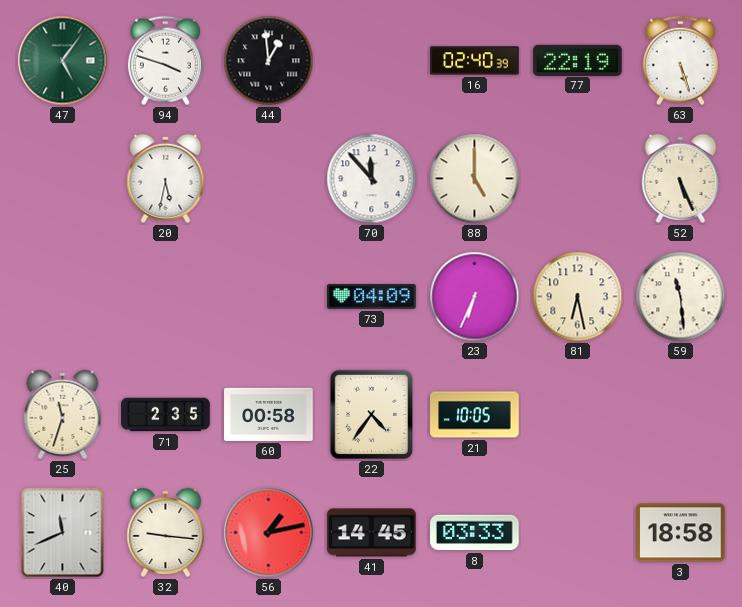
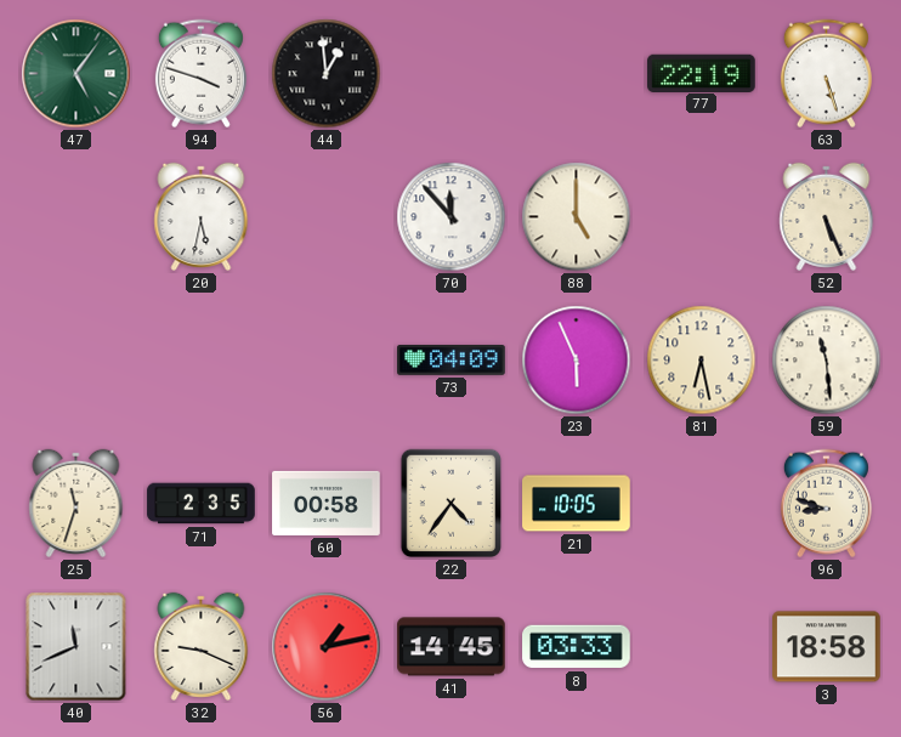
16: 02:40 -> none (475, 61)
23: 6:34 -> 5:56 (577, 361)
96: none -> 8:48 (826, 504)
32: 9:16 -> 9:19 (202, 646)
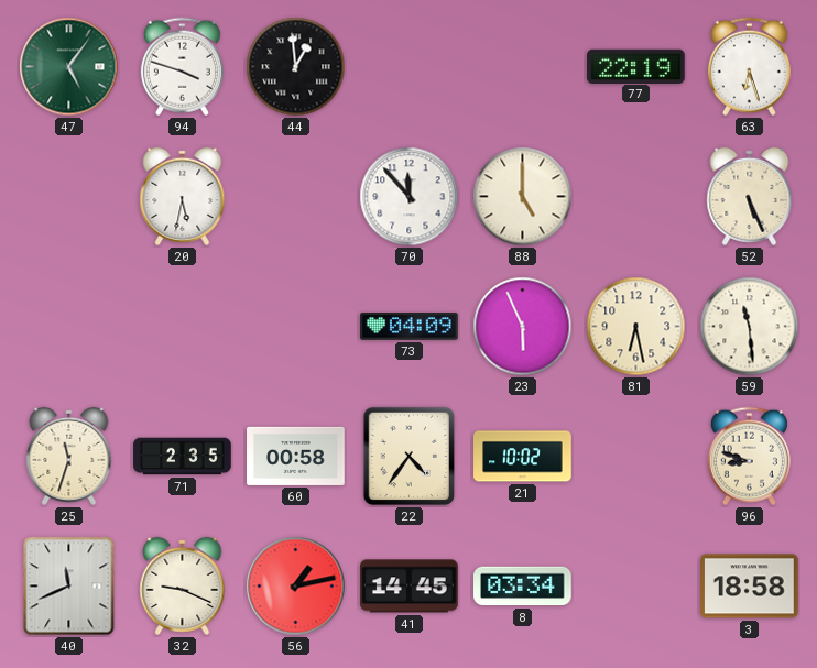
63: 5:27 -> 6:27 (749, 67)
21: 10:05 -> 10:02 (523, 457)
8: 03:33 -> 03:34 (523, 587)
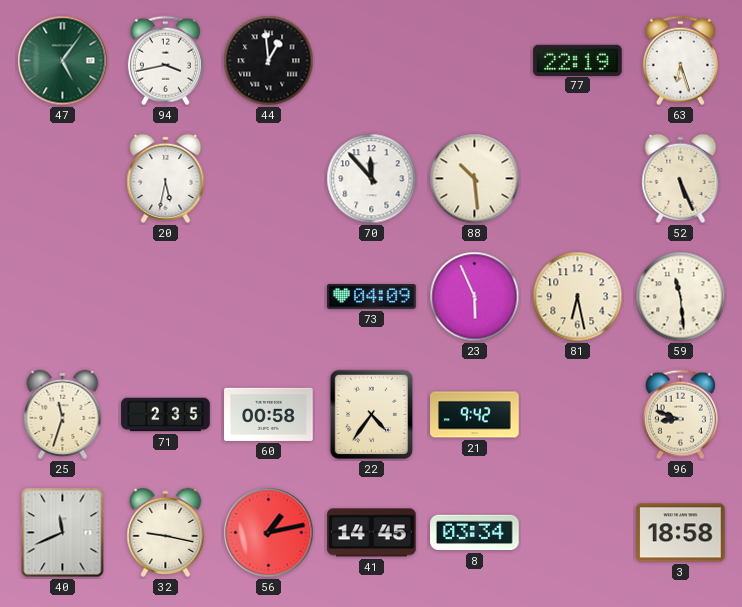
94: 3:48 -> 3:43 (165, 61)
88: 5:00 -> 10:29 (475, 179)
21: 10:02 -> 9:42 (475, 415)
32: 9:19 -> 9:17 (166, 532)
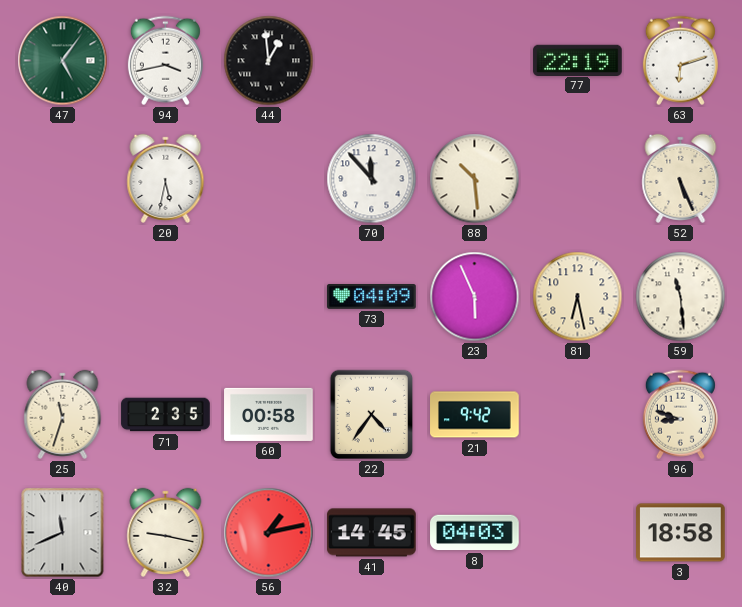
63: 6:27 -> 6:12 (680, 61)
8: 03:34 -> 04:03 (475, 533)
